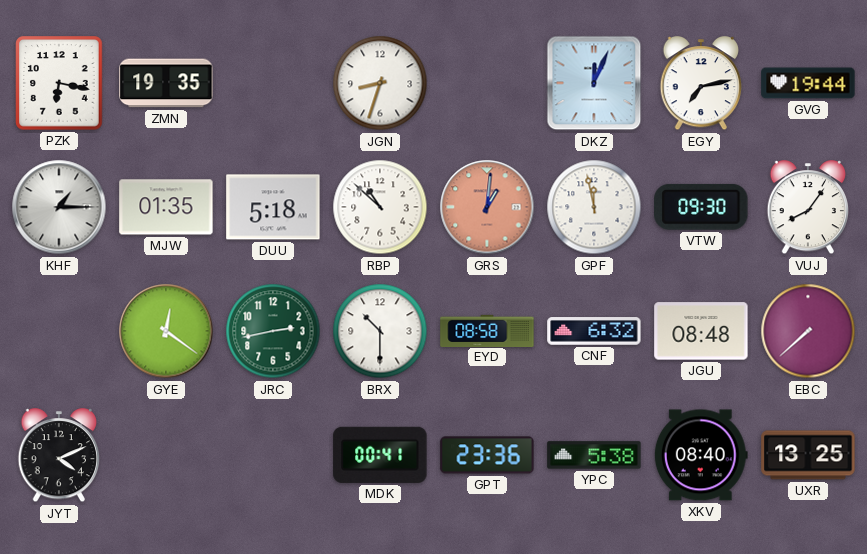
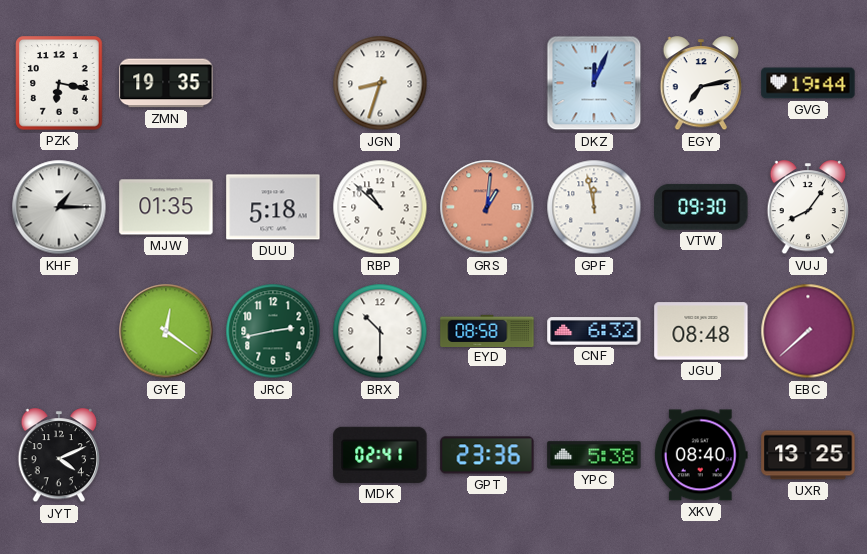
MDK: 00:41 -> 02:41 (380, 455)
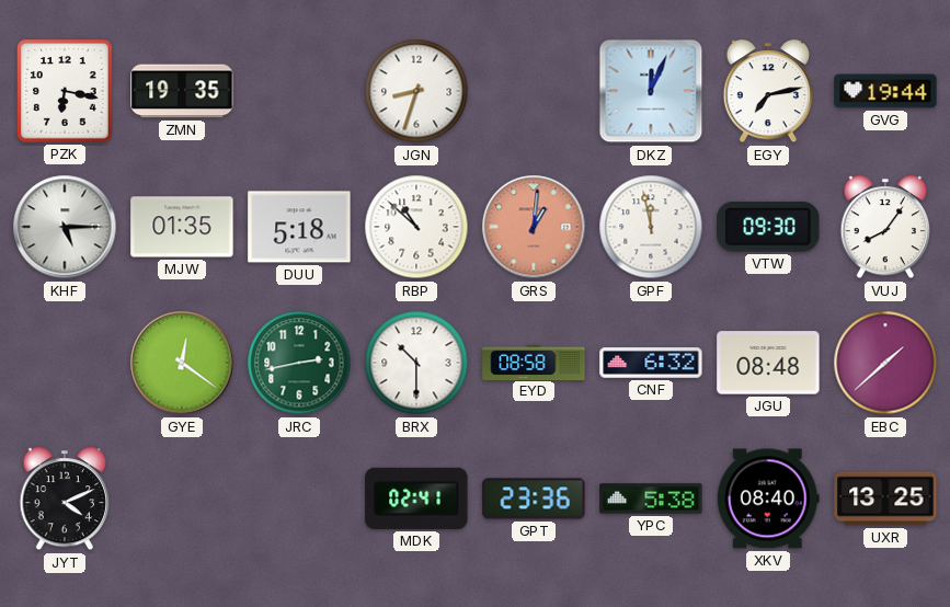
KHF: 1:15 -> 5:15 (65, 227)
EBC: 7:38 -> 1:38 (885, 363)
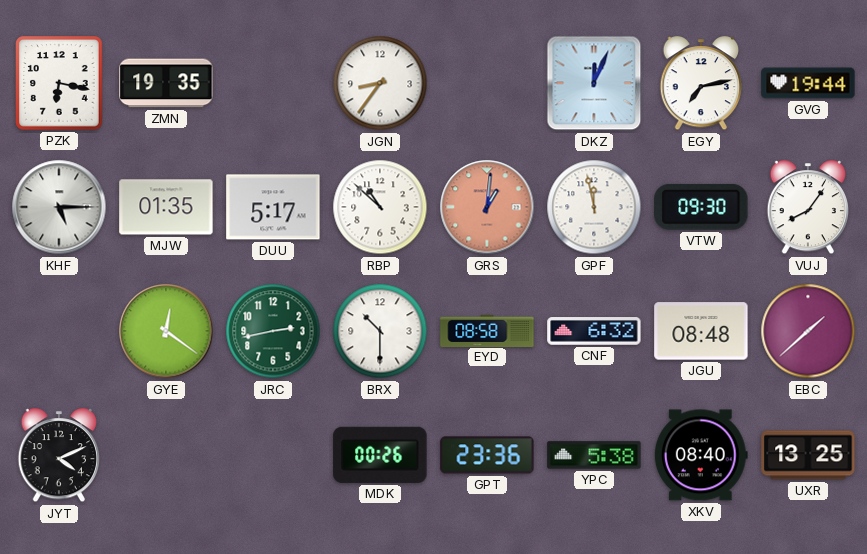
JGN: 8:33 -> 8:36 (380, 83)
DUU: 5:18 -> 5:17 (273, 207)
MDK: 02:41 -> 00:26 (380, 455)
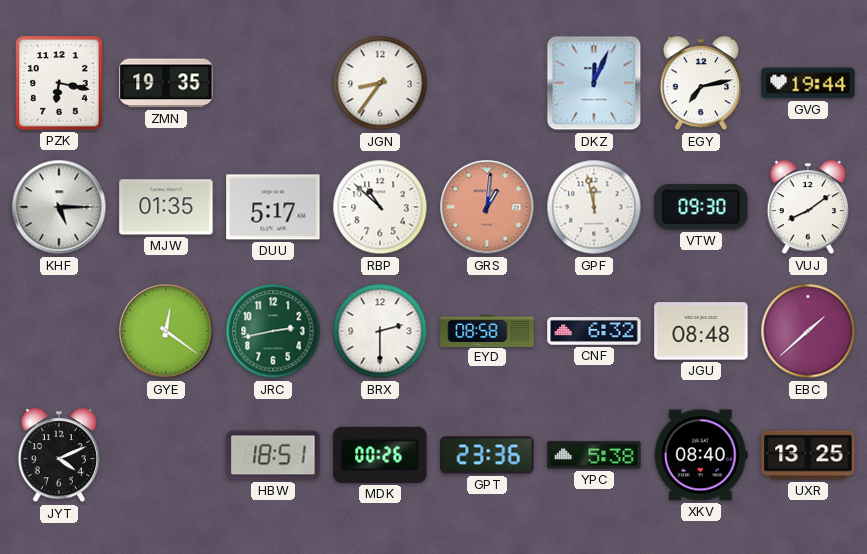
VUJ: 8:06 -> 8:09 (808, 208)
BRX: 10:30 -> 2:30 (380, 331)
HBW: none -> 18:51 (273, 455)
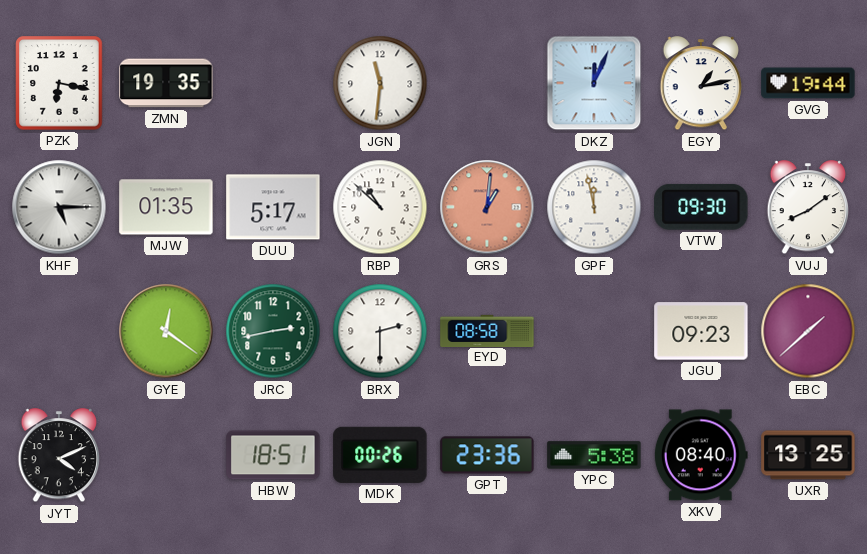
JGN: 8:36 -> 11:31 (380, 83)
EGY: 7:13 -> 1:13 (701, 84)
CNF: 6:32 -> none (594, 331)
JGU: 08:48 -> 09:23 (701, 331)
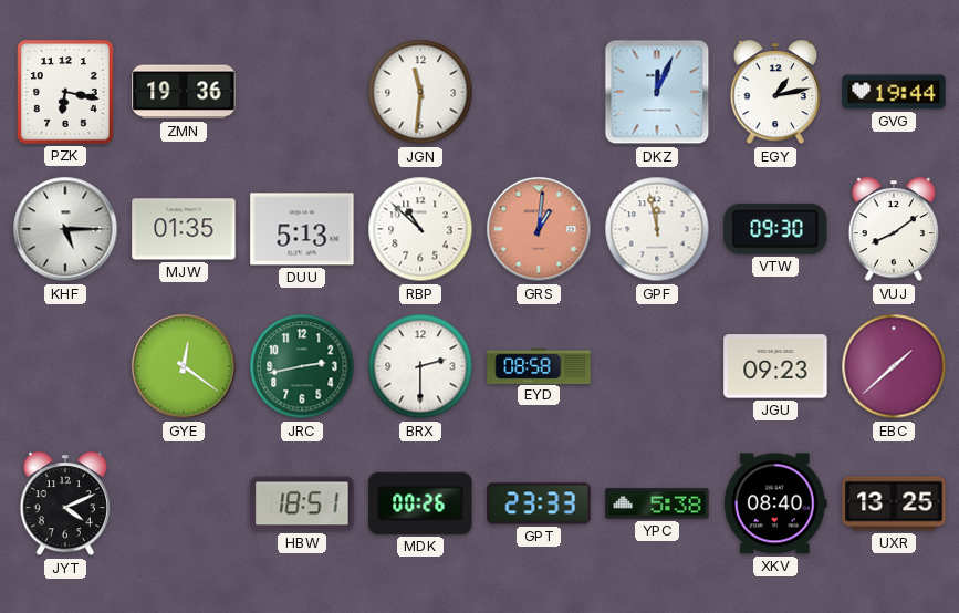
ZMN: 19:35 -> 19:36 (184, 92)
DUU: 5:17 -> 5:13 (302, 229)
GPT: 23:36 -> 23:33 (539, 503)
